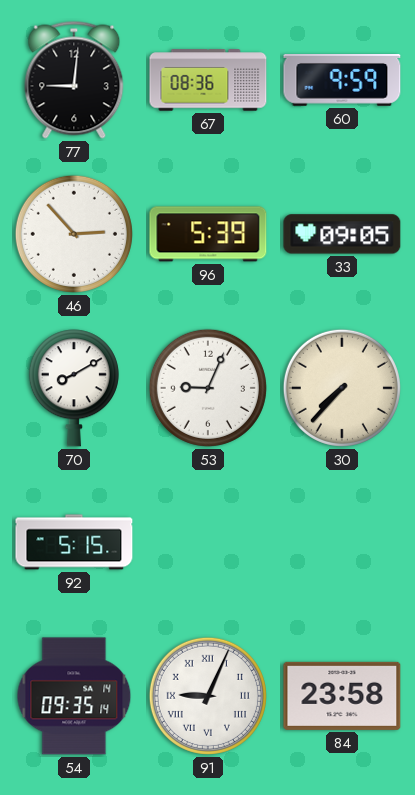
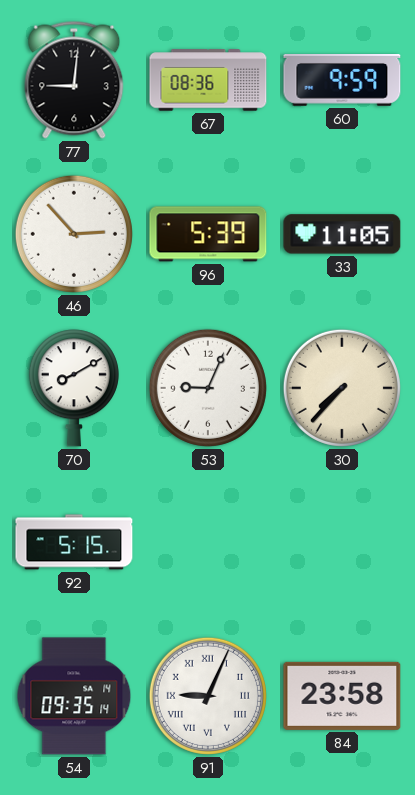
33: 09:05 -> 11:05 (342, 234)
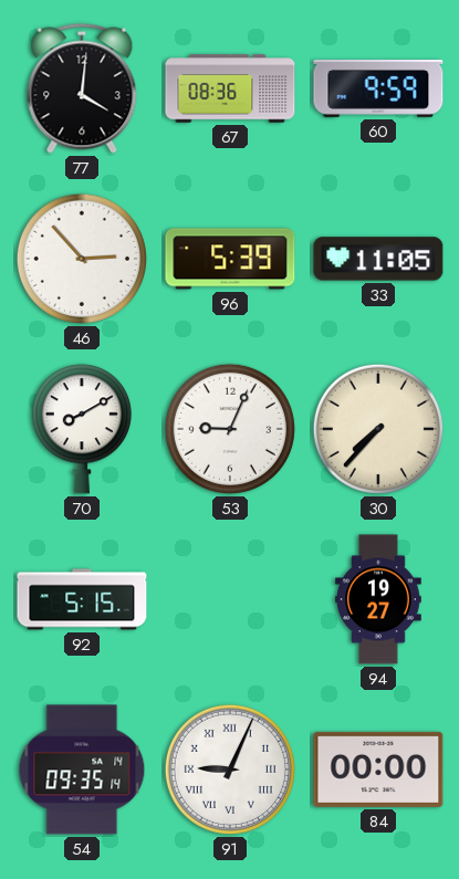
77: 9:01 -> 4:01 (82, 88)
94: none -> 19:27 (379, 599)
84: 23:58 -> 00:00 (378, 770)
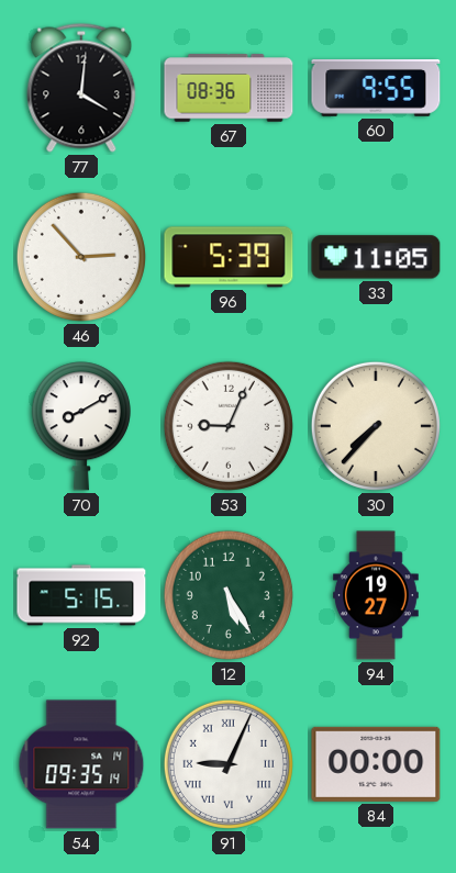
60: 9:59 -> 9:55 (376, 89)
12: none -> 5:25 (229, 595)
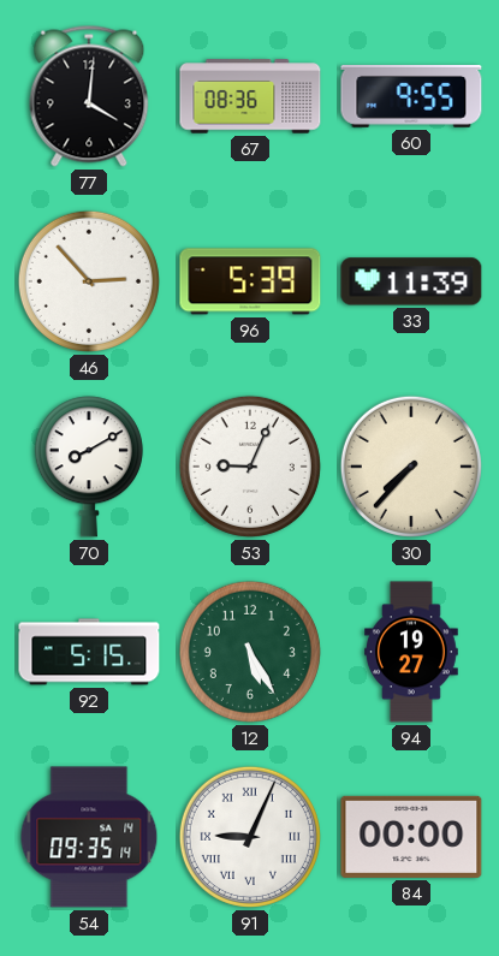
33: 11:05 -> 11:39 (411, 281)
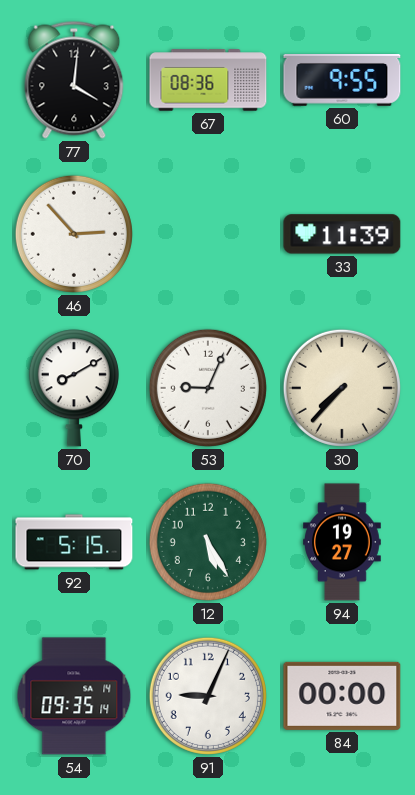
96: 5:39 -> none (250, 281)
91 numerals: Roman -> Arabic (208, 696)
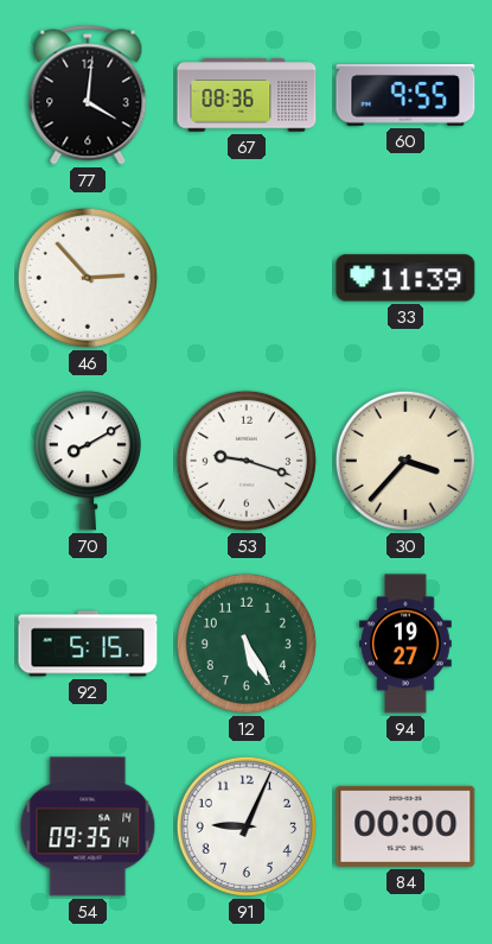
53: 9:04 -> 9:18 (247, 461)
30: 7:37 -> 3:37 (405, 461)
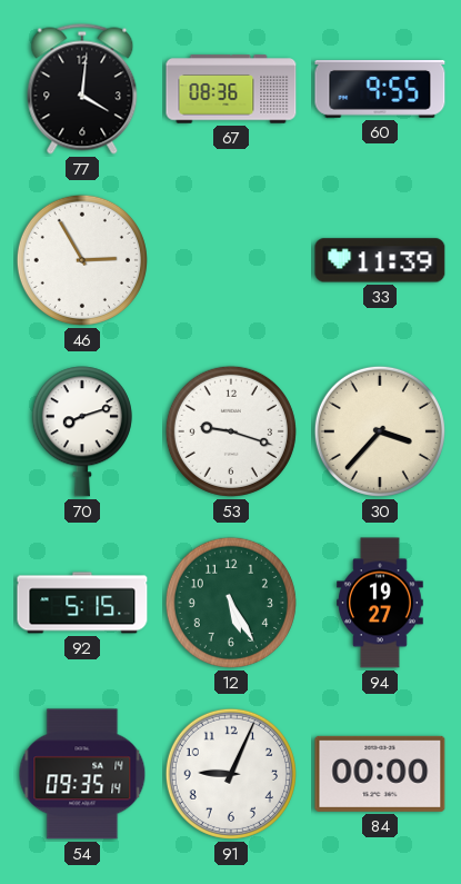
46: 2:53 -> 2:55 (82, 260)
70: 8:10 -> 8:12 (82, 431)
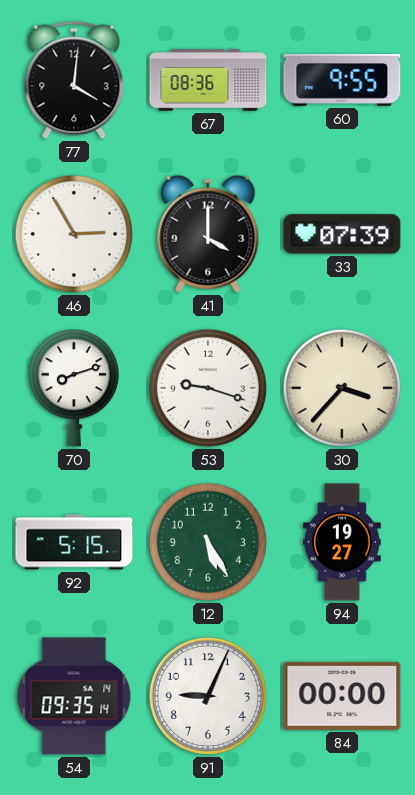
41: none -> 4:00 (208, 234)
33: 11:39 -> 07:39 (342, 234)
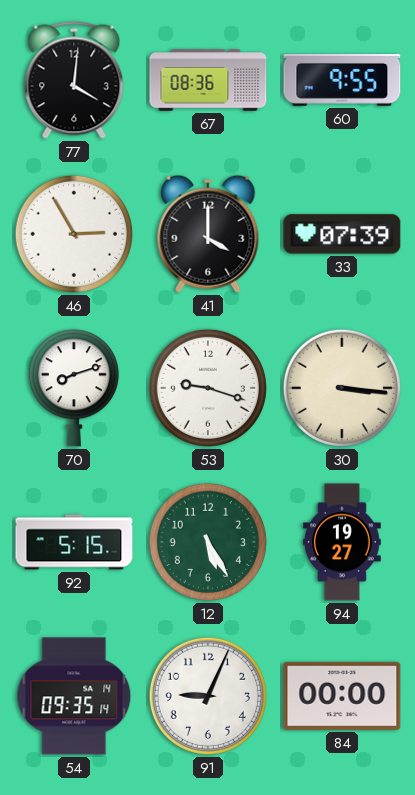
30: 3:37 -> 3:16 (342, 388)
